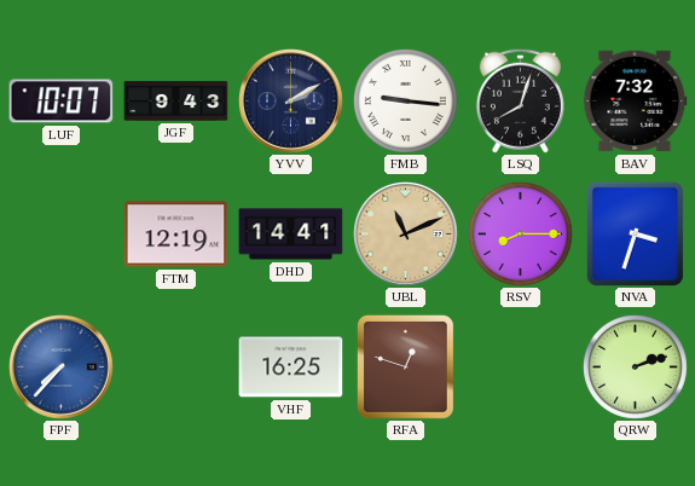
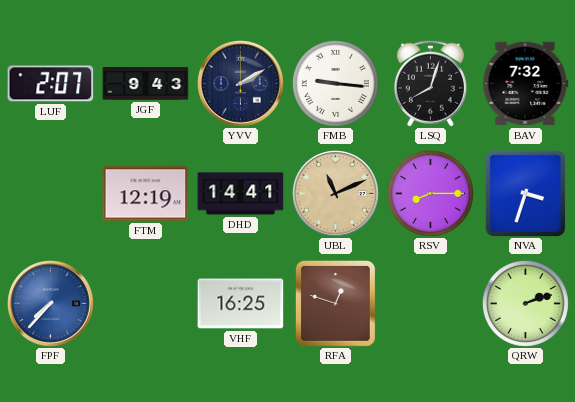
LUF: 10:07 -> 2:07 (51, 84)
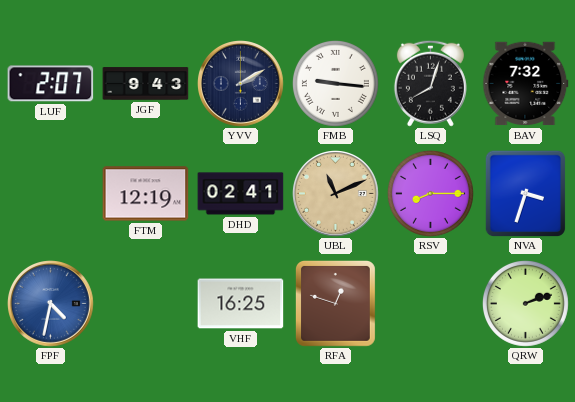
DHD: 14:41 -> 02:41 (241, 194)
FPF: 7:37 -> 4:32 (51, 304)
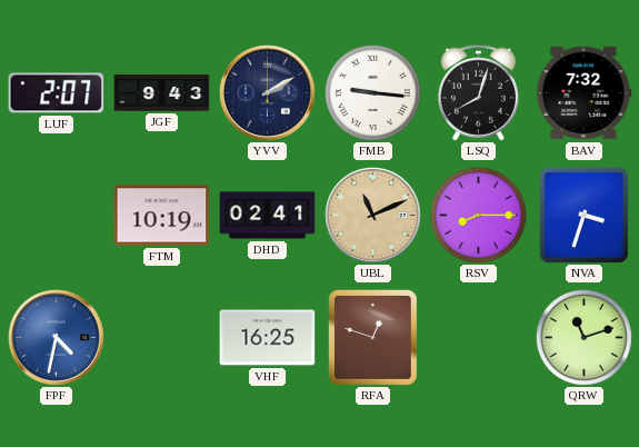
FTM: 12:19 -> 10:19 (162, 216)
QRW: 2:12 -> 11:12 (583, 337)
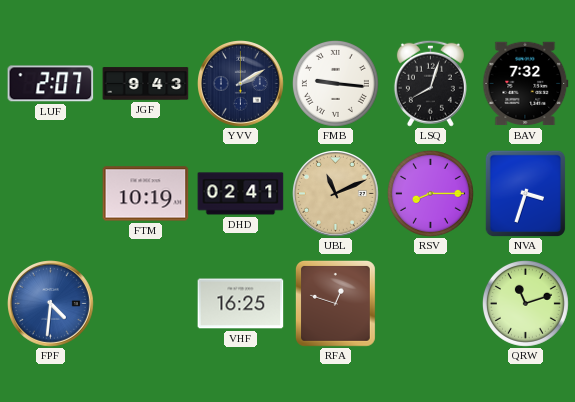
FPF: 4:32 -> 4:31 (51, 304)
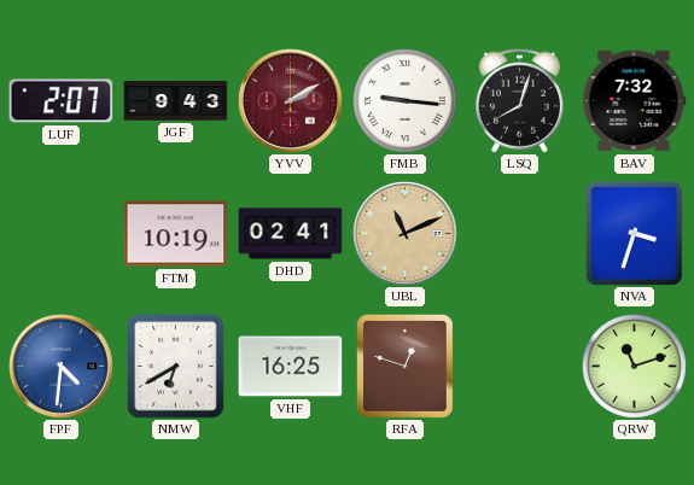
YVV dial: navy -> burgundy (291, 101)
RSV: 8:15 -> none (430, 193)
NMW: none -> 6:40 (175, 366)
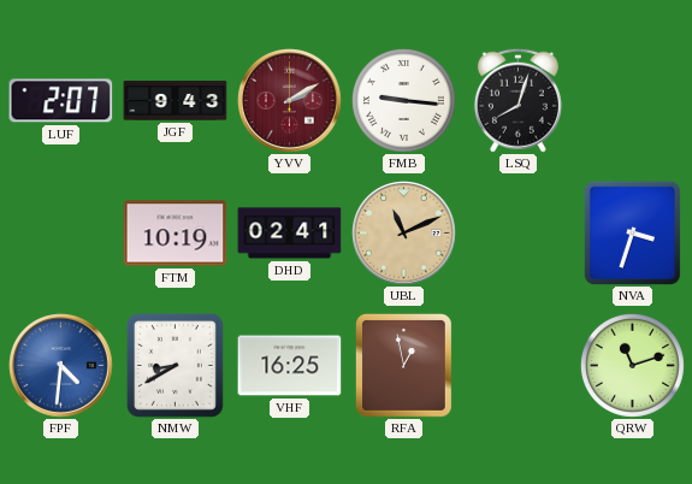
BAV: 7:32 -> none (635, 101)
NMW: 6:40 -> 8:40 (175, 365)
RFA: 12:48 -> 12:58 (403, 365)
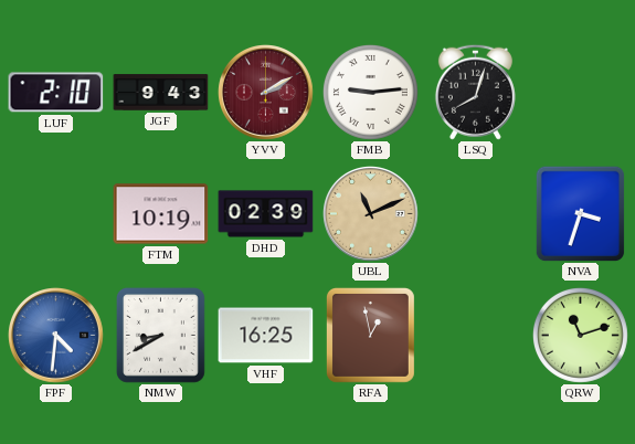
LUF: 2:07 -> 2:10 (56, 93)
FMB: 9:16 -> 9:14 (370, 92)
DHD: 02:41 -> 02:39 (266, 214)
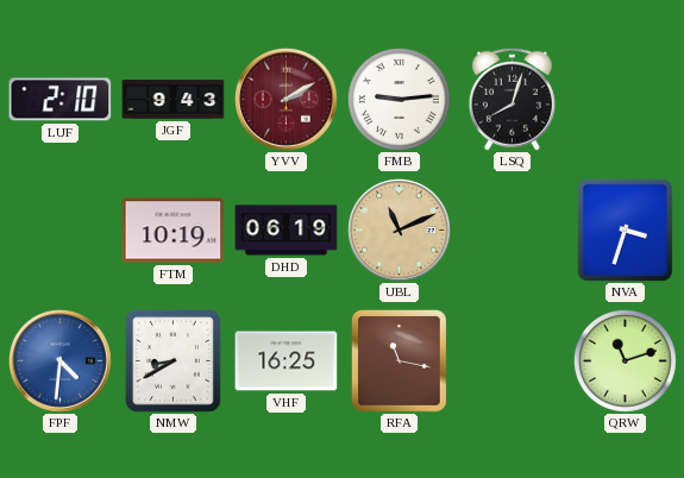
DHD: 02:39 -> 06:19 (287, 231)
RFA: 12:58 -> 11:17 (399, 360)
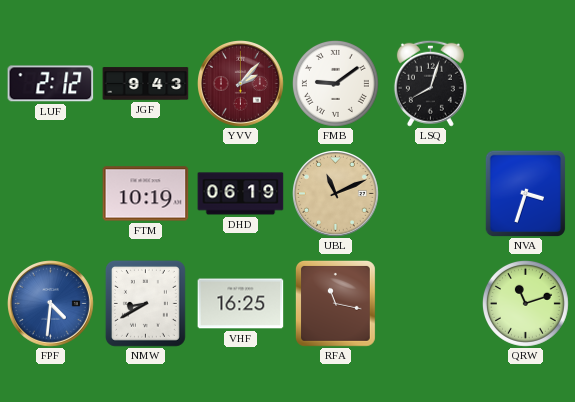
LUF: 2:10 -> 2:12 (51, 84)
YVV: 2:10 -> 2:07 (241, 84)
FMB: 9:14 -> 9:09 (335, 83)
